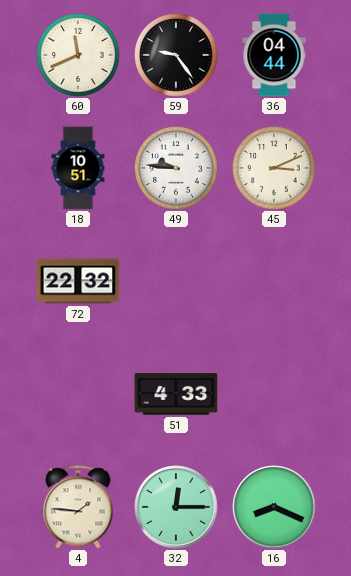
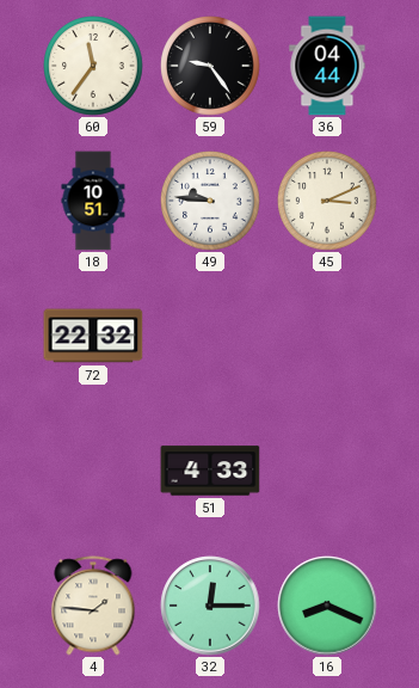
60: 11:41 -> 11:36 (93, 66)
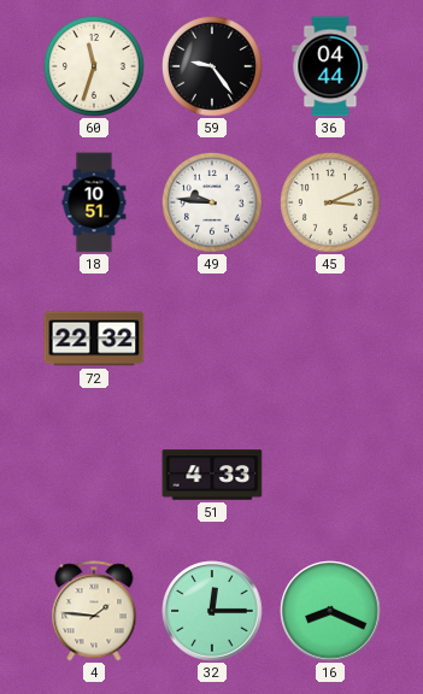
60: 11:36 -> 11:33 (94, 66)
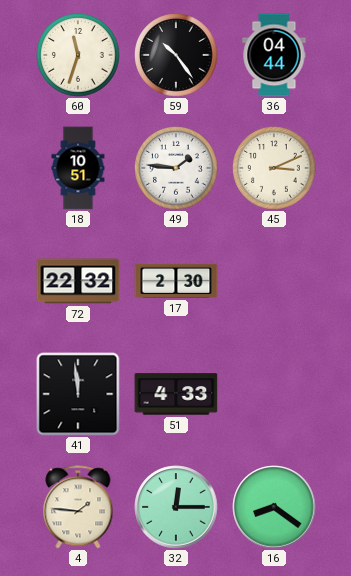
59: 9:24 -> 10:24 (176, 55)
49: 9:46 -> 1:46 (176, 168)
17: none -> 2:30 (176, 281)
41: none -> 11:59 (78, 394)
16: 8:19 -> 8:21 (274, 507)
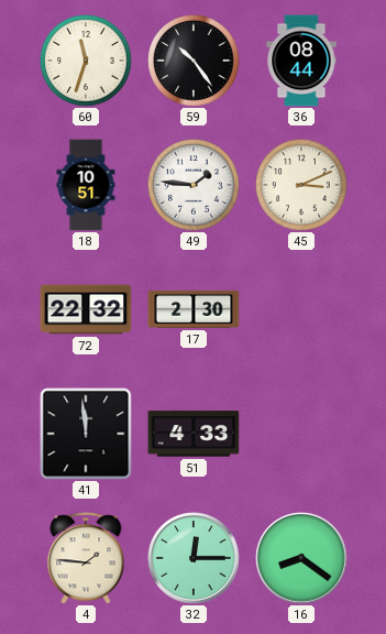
36: 04:44 -> 08:44 (301, 61)
